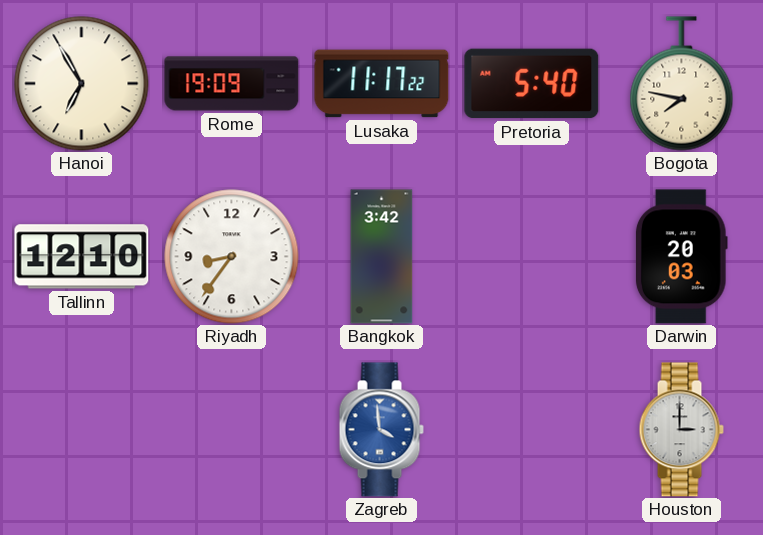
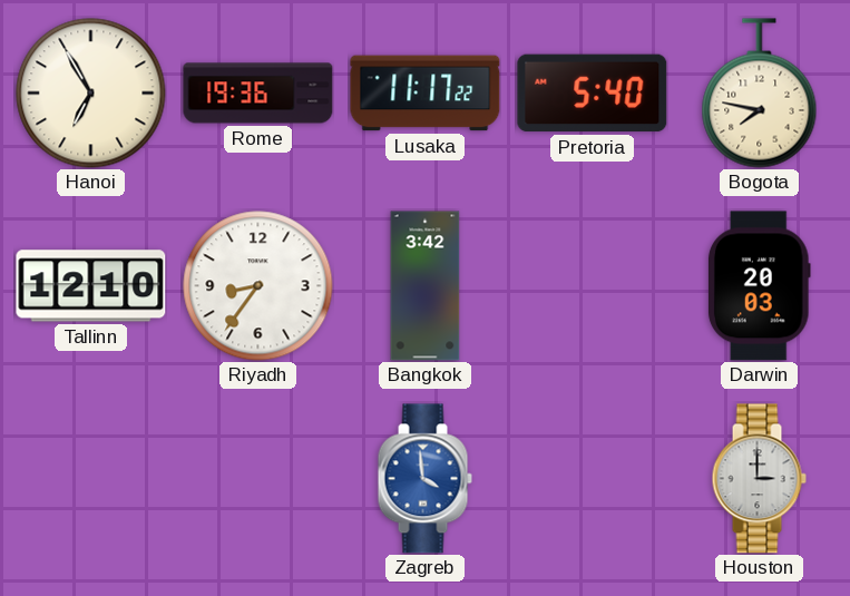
Rome: 19:09 -> 19:36 (258, 94)
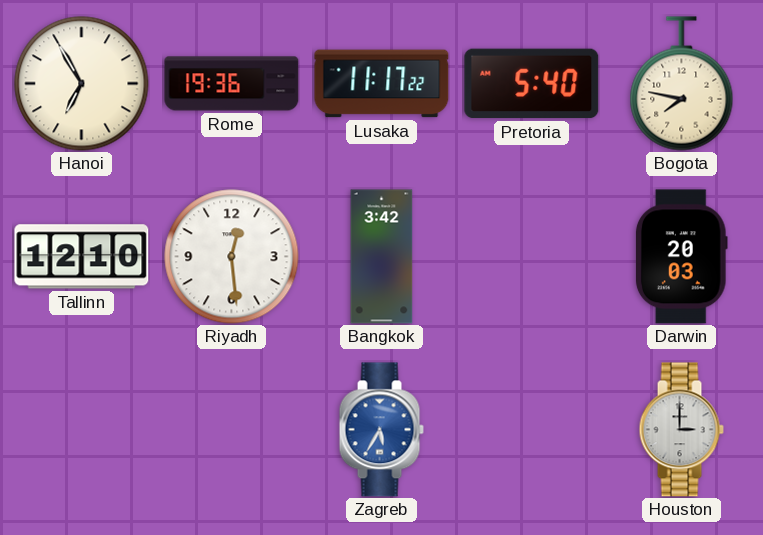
Riyadh: 8:36 -> 12:29 (232, 257)
Zagreb: 3:59 -> 5:35 (381, 430)
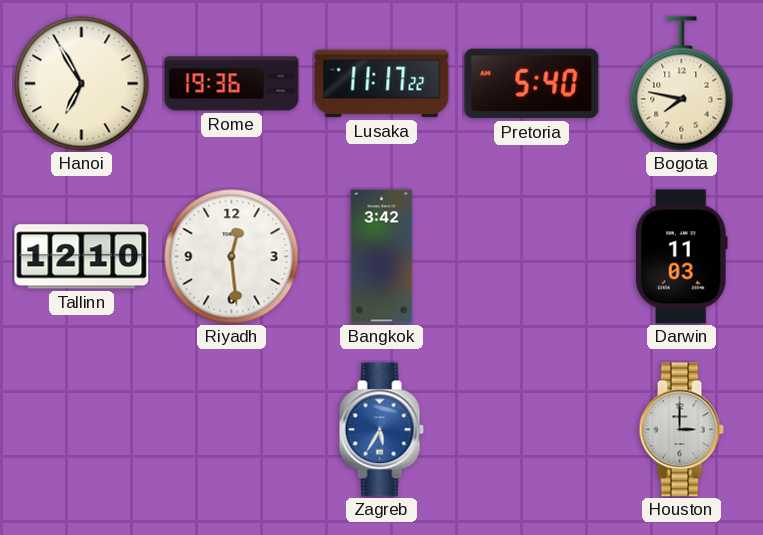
Darwin: 20:03 -> 11:03 (681, 257)
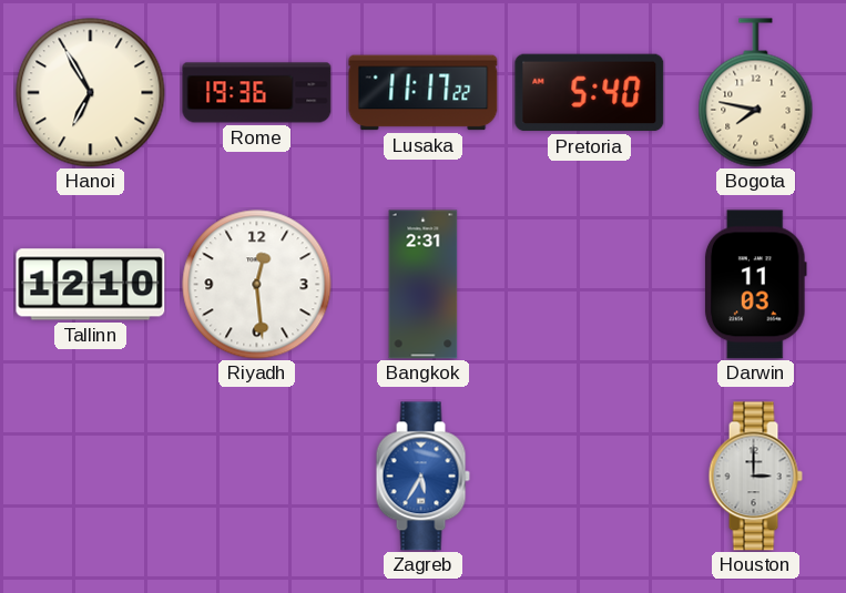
Bangkok: 3:42 -> 2:31 (424, 285)
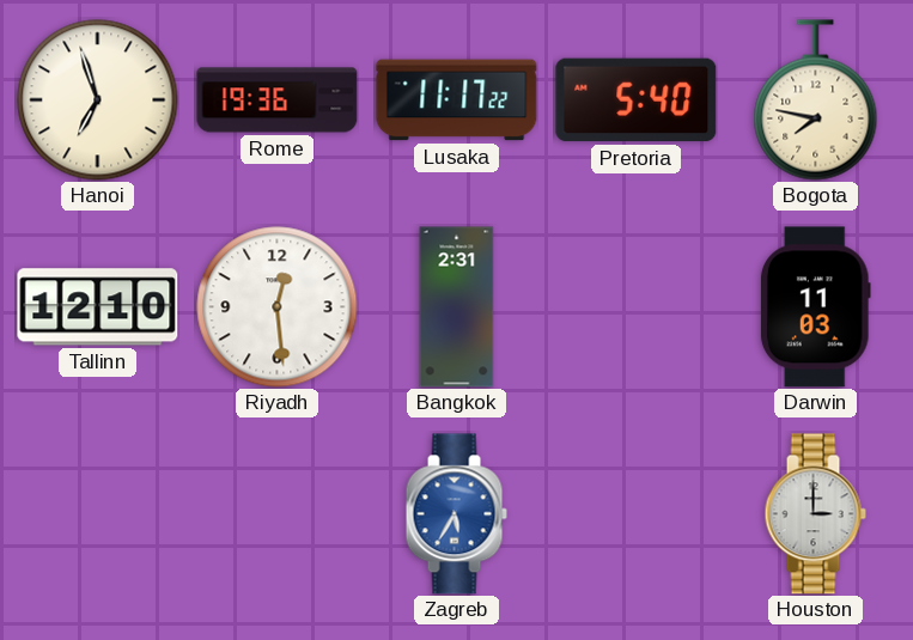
Hanoi: 6:55 -> 6:57 (98, 100)
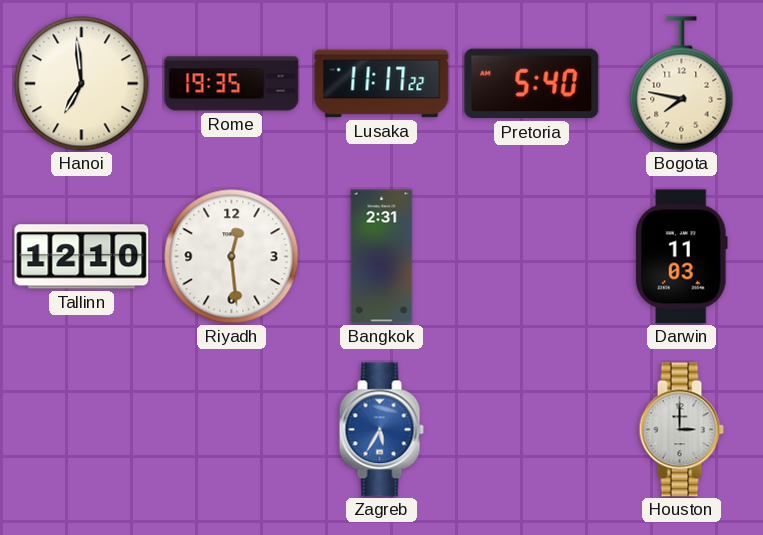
Hanoi: 6:57 -> 6:59 (82, 84)
Rome: 19:36 -> 19:35 (232, 84)
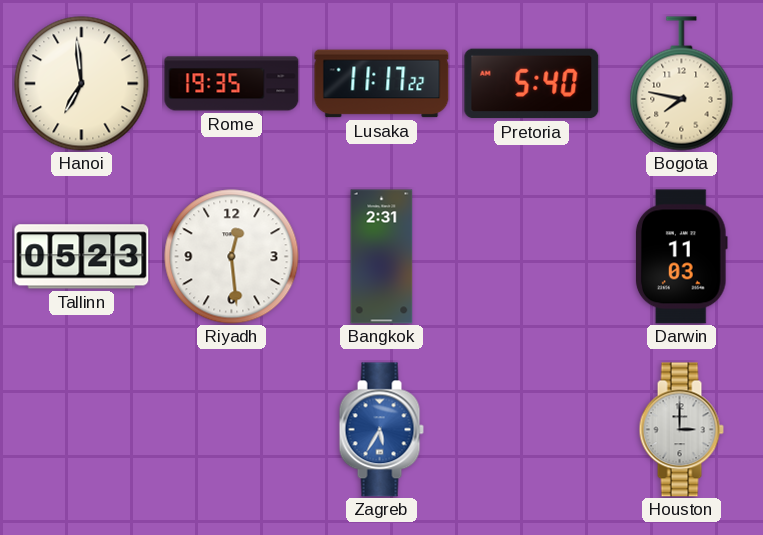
Tallinn: 12:10 -> 05:23 (82, 257)
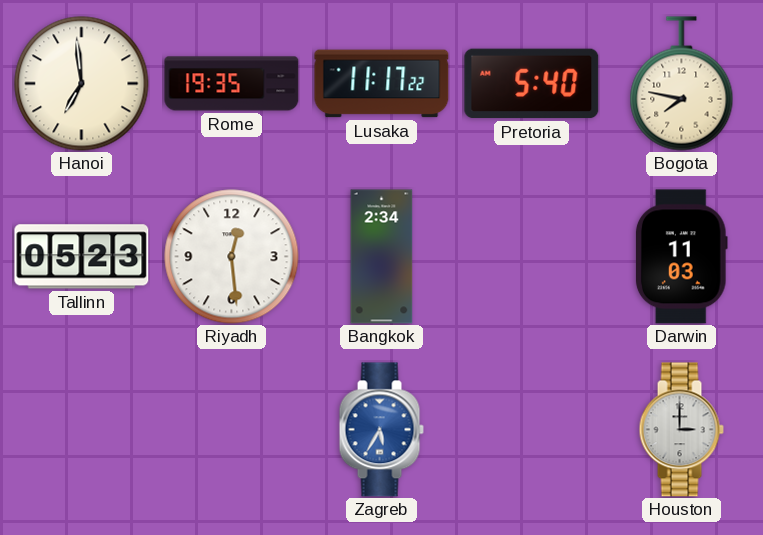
Bangkok: 2:31 -> 2:34 (382, 257)
